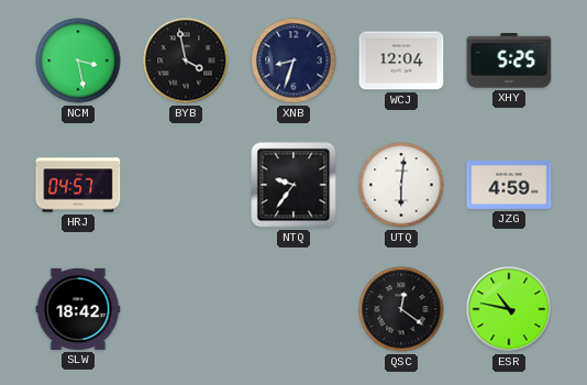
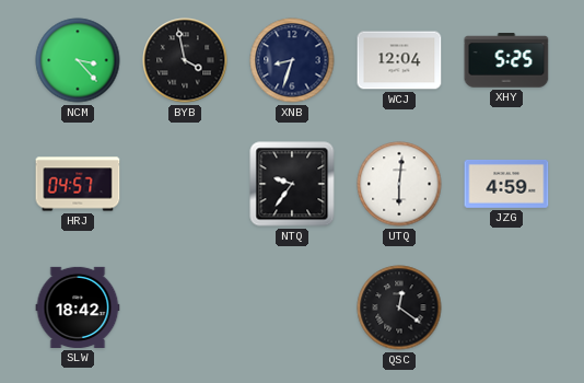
NCM: 3:28 -> 3:23 (78, 60)
ESR: 10:47 -> none (509, 309)
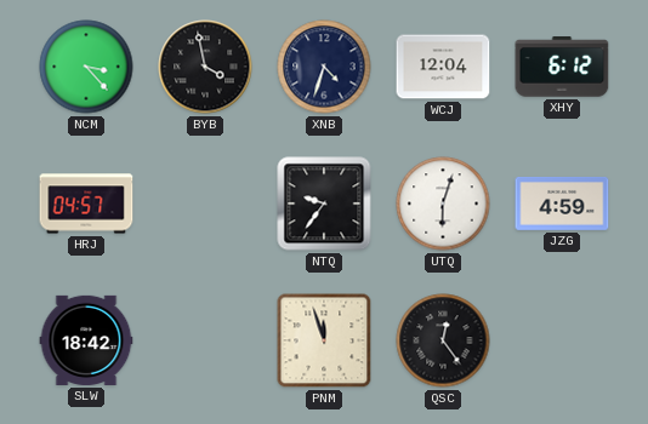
XNB: 8:33 -> 4:33 (324, 67)
XHY: 5:25 -> 6:12 (562, 67)
UTQ: 6:01 -> 6:03 (443, 204)
PNM: none -> 11:57 (324, 340)
QSC: 12:21 -> 12:24 (443, 340)
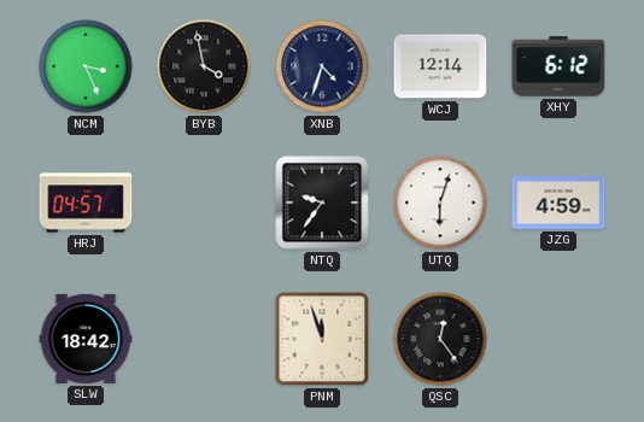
NCM: 3:23 -> 3:26 (86, 66)
WCJ: 12:04 -> 12:14 (440, 66)
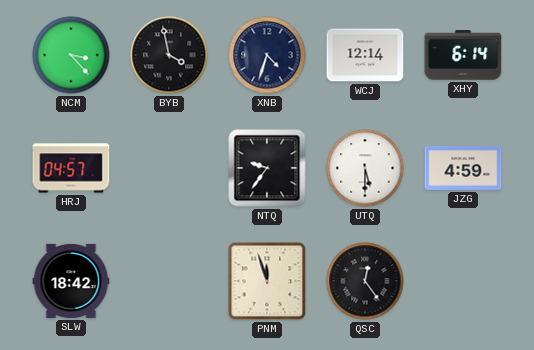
NCM: 3:26 -> 3:23 (71, 55)
XHY: 6:12 -> 6:14 (463, 55)
UTQ: 6:03 -> 5:30 (365, 168)
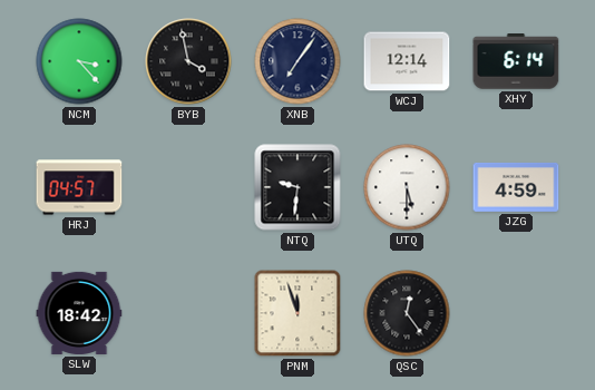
XNB: 4:33 -> 7:06 (297, 61)
NTQ: 9:36 -> 9:31 (297, 187)
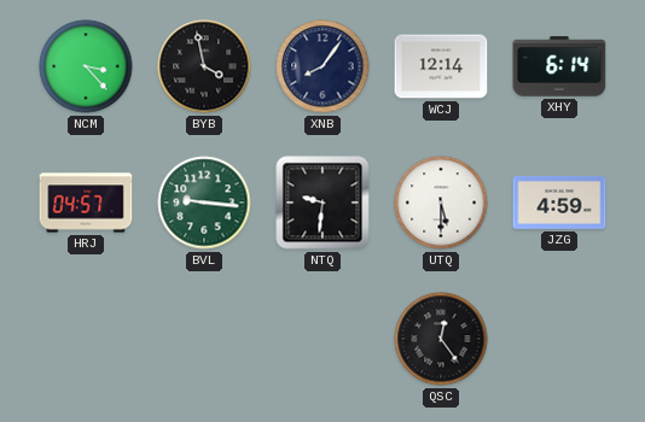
XNB: 7:06 -> 8:06 (322, 66)
BVL: none -> 9:16 (204, 203)
SLW: 18:42 -> none (79, 313)
PNM: 11:57 -> none (297, 313)
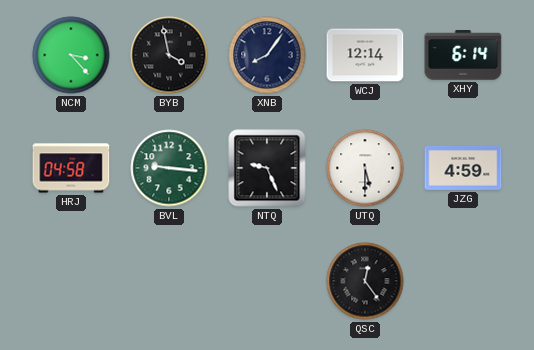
HRJ: 04:57 -> 04:58 (71, 168)
NTQ: 9:31 -> 9:26 (267, 168)
